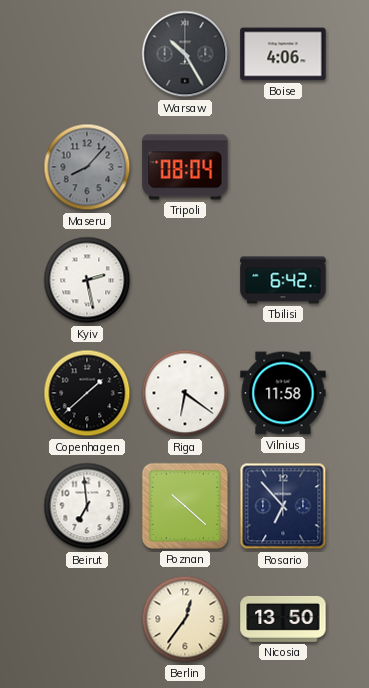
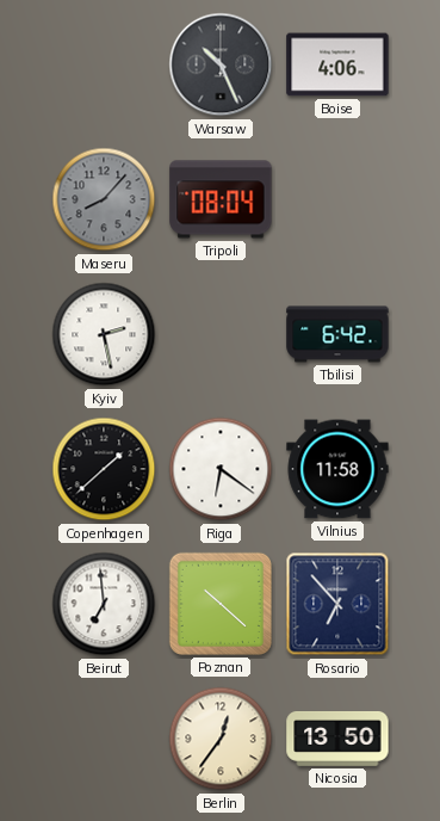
Warsaw: 10:25 -> 10:26 (221, 64)
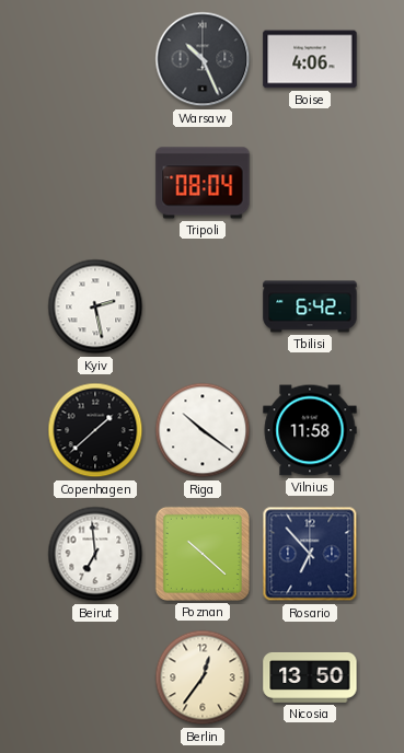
Maseru: 8:07 -> none (104, 199)
Riga: 6:21 -> 10:21 (203, 430)
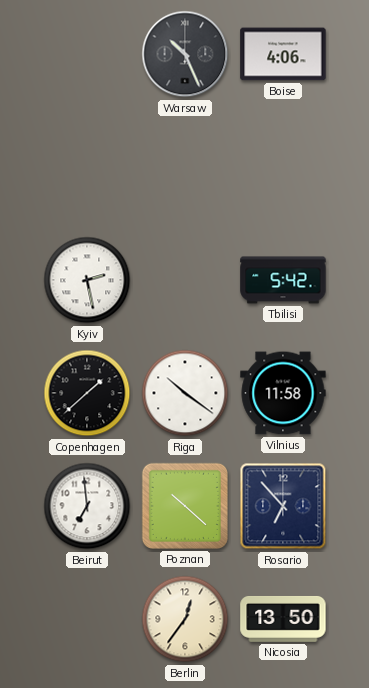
Tripoli: 08:04 -> none (203, 183)
Tbilisi: 6:42 -> 5:42 (283, 280)
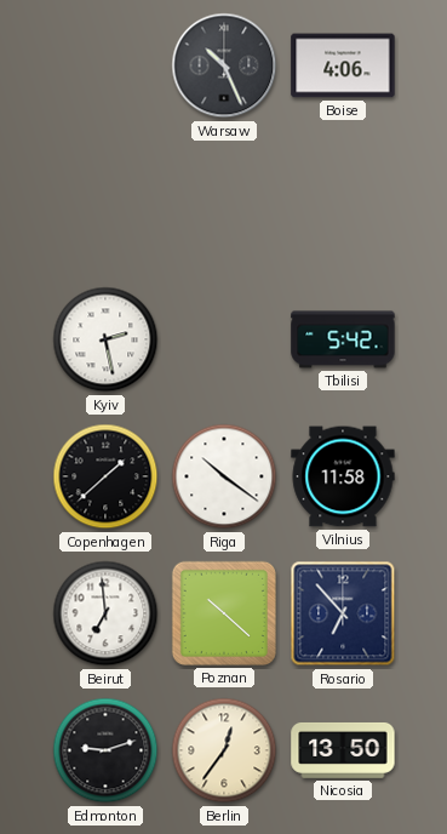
Edmonton: none -> 9:12 (105, 750)
